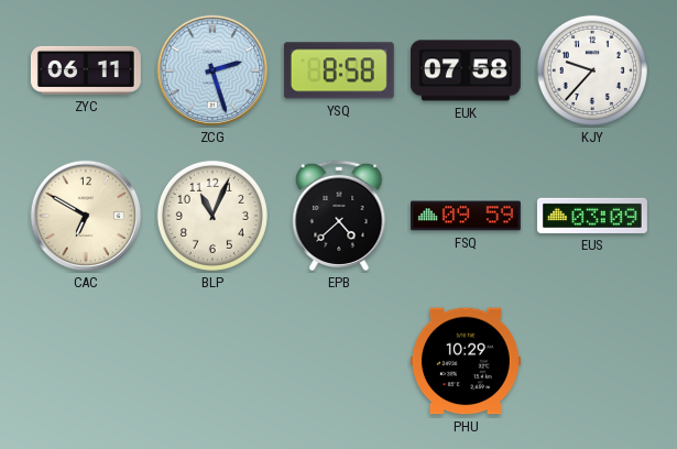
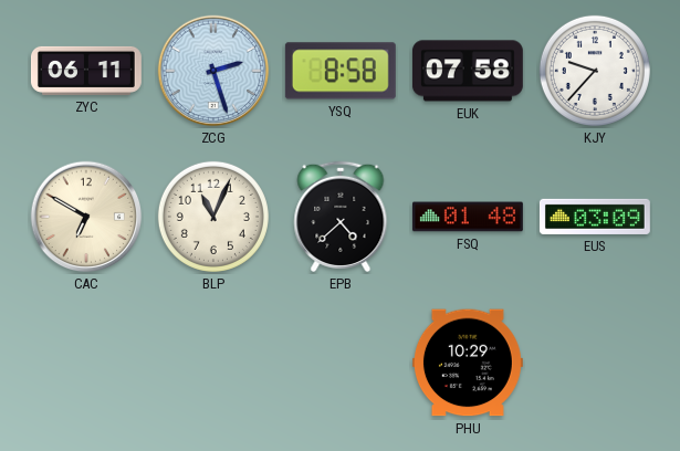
FSQ: 09:59 -> 01:48 (468, 217)
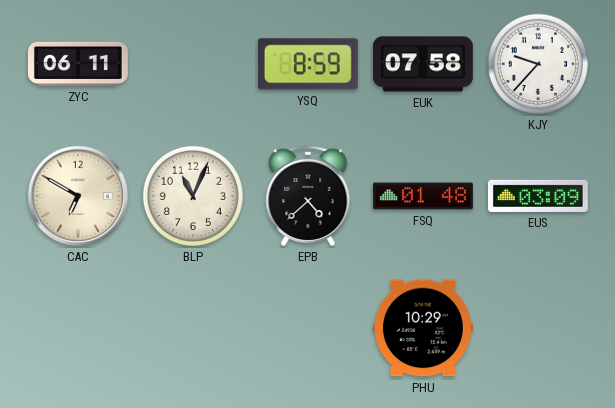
ZCG: 2:27 -> none (213, 71)
YSQ: 8:58 -> 8:59 (308, 64)
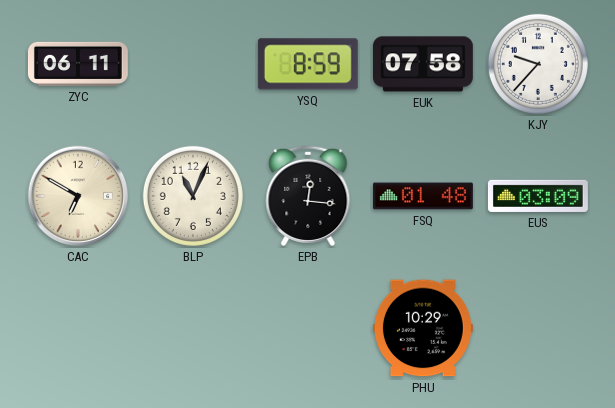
EPB: 4:38 -> 12:16 (308, 196)
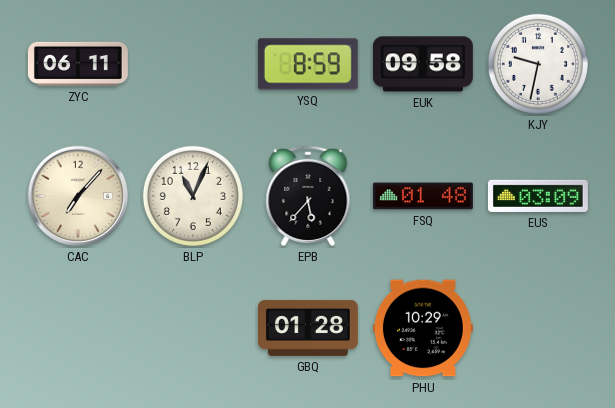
EUK: 07:58 -> 09:58 (423, 64)
KJY: 9:37 -> 9:32 (538, 64)
CAC: 6:50 -> 7:07 (78, 196)
EPB: 12:16 -> 5:37 (308, 196)
GBQ: none -> 01:28 (308, 328)
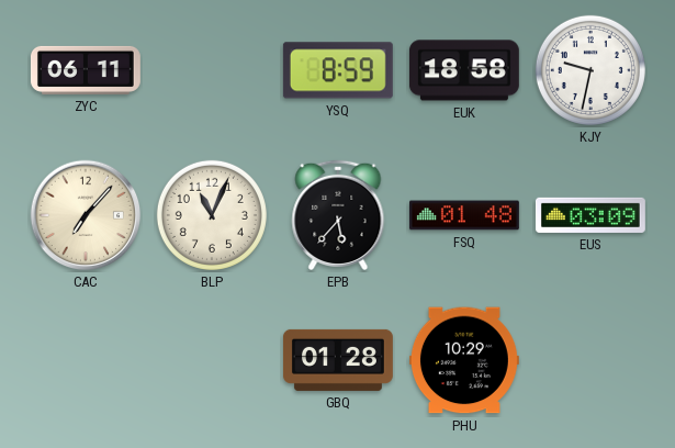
EUK: 09:58 -> 18:58 (464, 70)
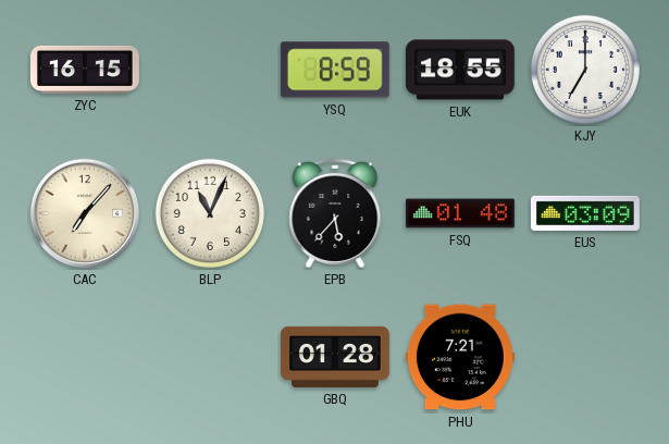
ZYC: 06:11 -> 16:15 (85, 70)
EUK: 18:58 -> 18:55 (460, 70)
KJY: 9:32 -> 7:00 (585, 70)
PHU: 10:29 -> 7:21 (460, 357)
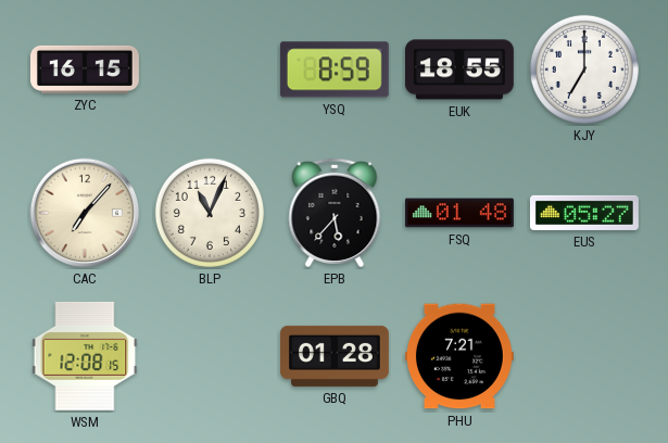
EUS: 03:09 -> 05:27 (584, 213)
WSM: none -> 12:08 (85, 356)
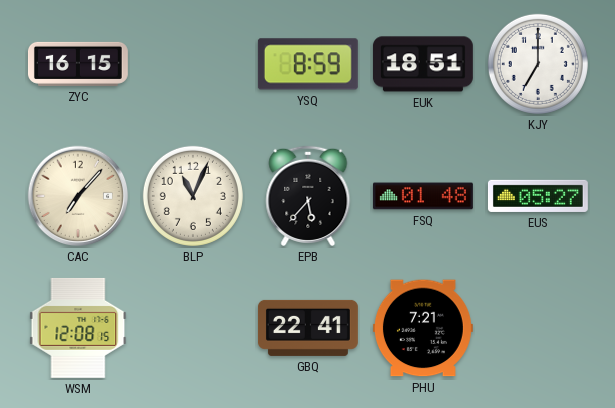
EUK: 18:55 -> 18:51 (423, 64)
GBQ: 01:28 -> 22:41 (308, 328)
